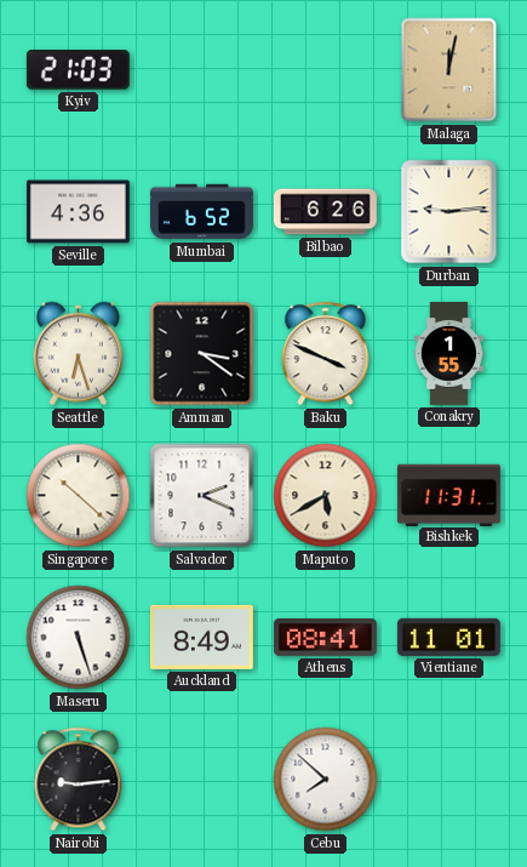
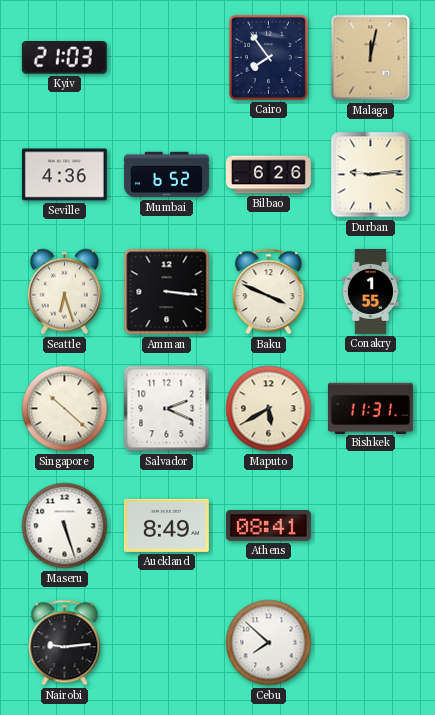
Cairo: none -> 7:54 (268, 57)
Amman: 3:21 -> 3:16 (167, 292)
Vientiane: 11:01 -> none (448, 637)
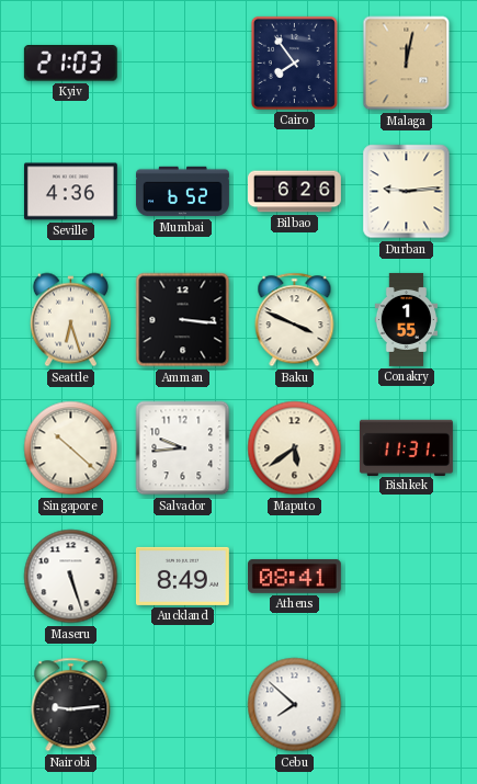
Salvador: 2:19 -> 9:44 (183, 448)
Maputo: 5:40 -> 5:39 (295, 448)
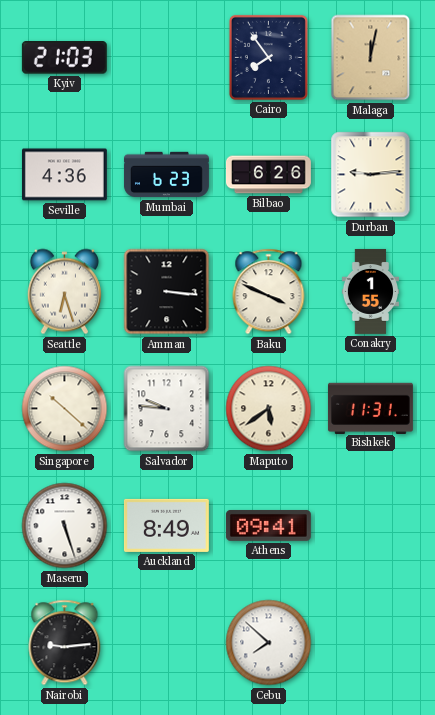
Mumbai: 6:52 -> 6:23 (166, 175)
Salvador: 9:44 -> 9:46 (167, 409)
Athens: 08:41 -> 09:41 (268, 525)
